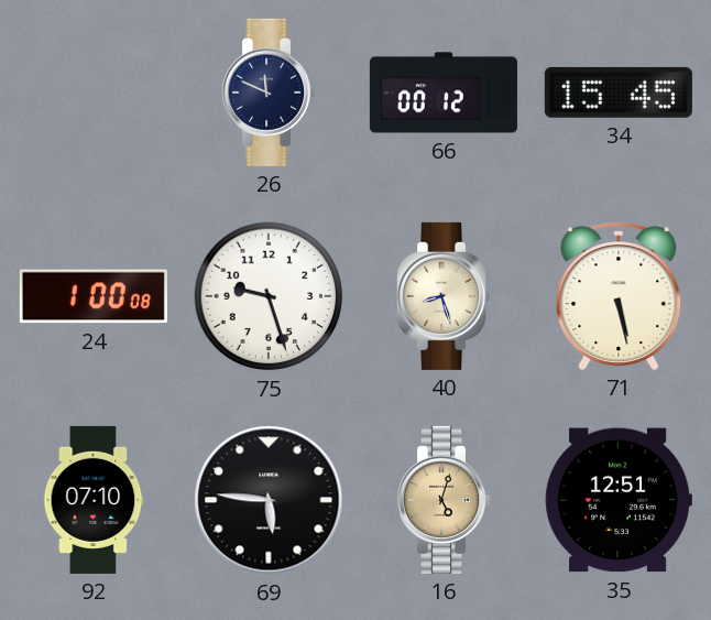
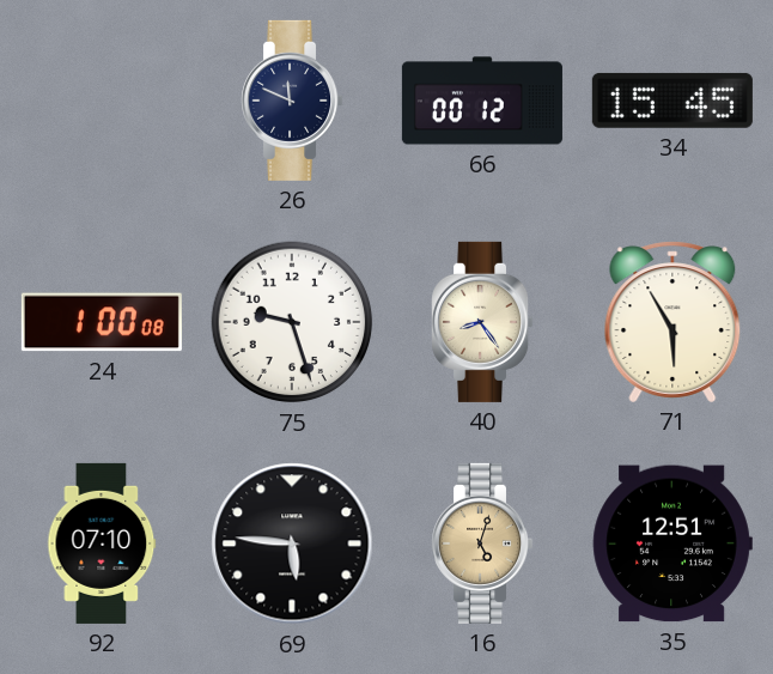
40: 8:27 -> 8:24 (482, 322)
71: 5:28 -> 5:55 (672, 322)
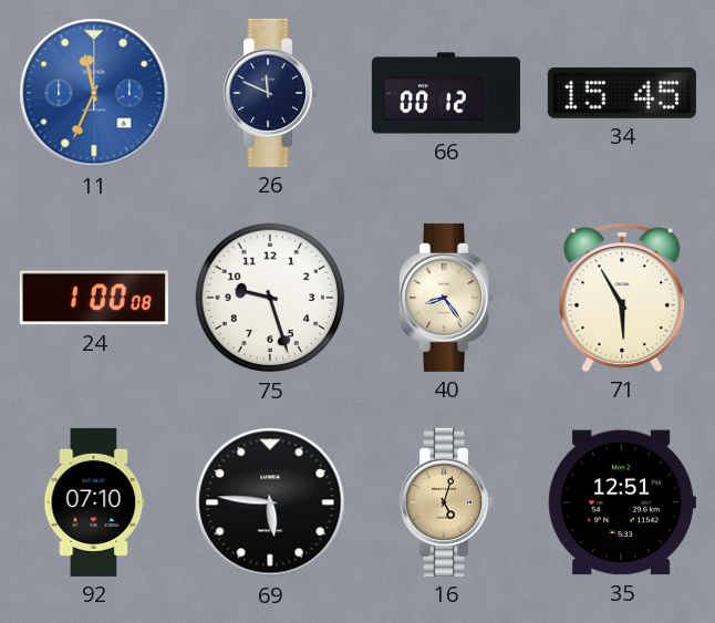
11: none -> 11:34 (94, 93)
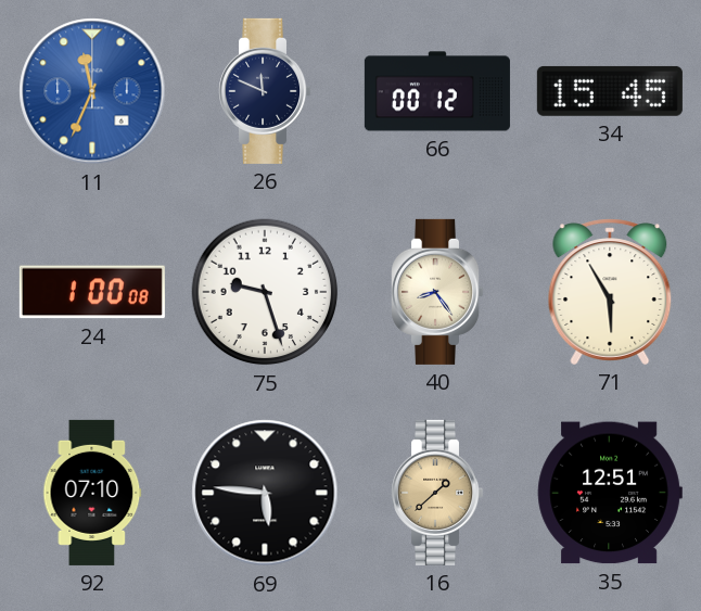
16: 5:03 -> 1:38 (437, 493)
